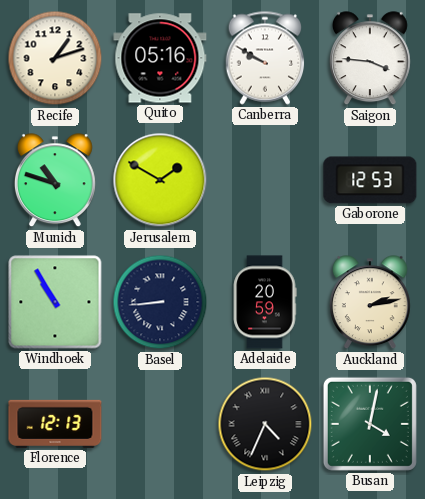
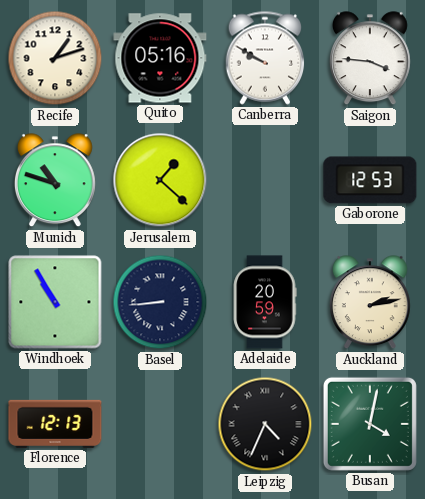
Jerusalem: 1:50 -> 1:22 (160, 180)
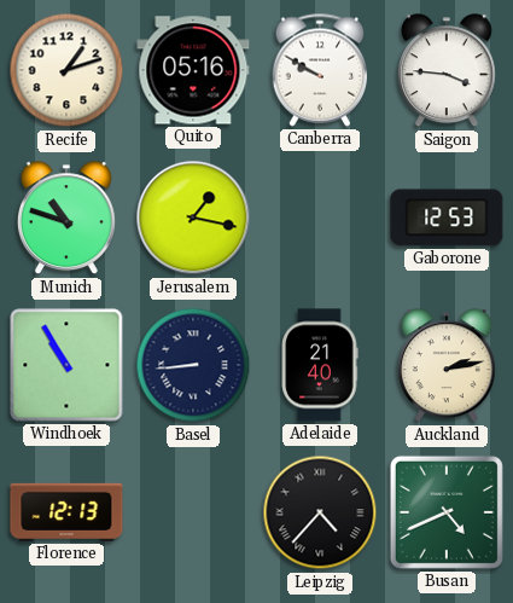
Jerusalem: 1:22 -> 1:17 (193, 218)
Adelaide: 20:59 -> 21:40 (320, 365)
Leipzig: 4:34 -> 4:37 (320, 512)
Busan: 4:02 -> 4:41 (447, 512)
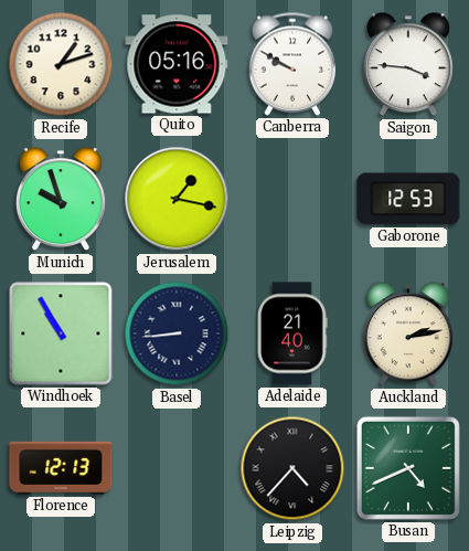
Munich: 10:48 -> 9:57 (61, 200)
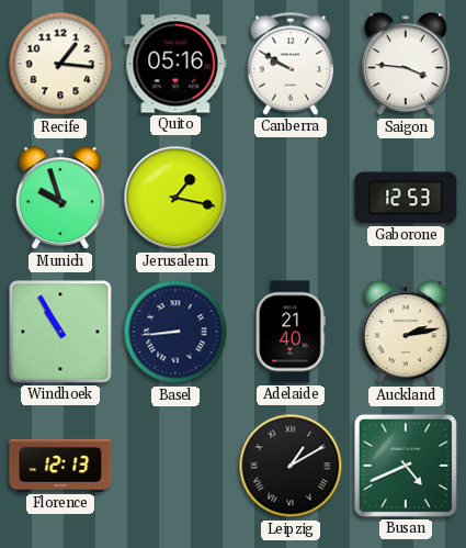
Recife: 1:12 -> 1:16 (60, 64)
Leipzig: 4:37 -> 1:10 (291, 466)
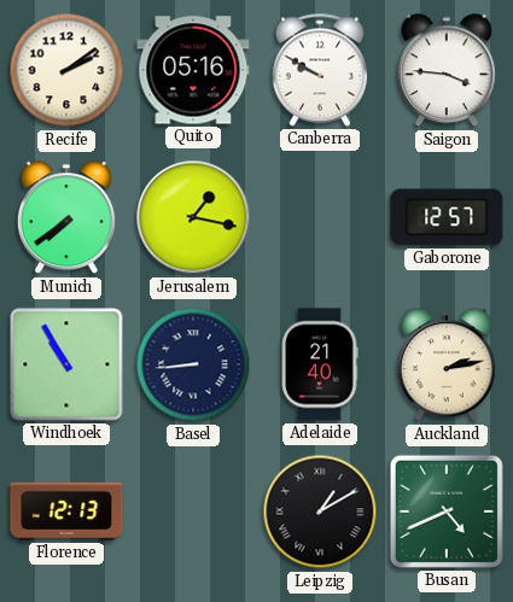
Recife: 1:16 -> 2:09 (66, 70)
Munich: 9:57 -> 7:39 (66, 218)
Gaborone: 12:53 -> 12:57 (447, 217)
